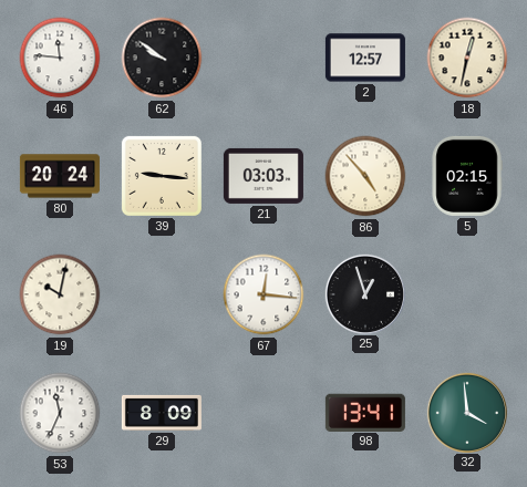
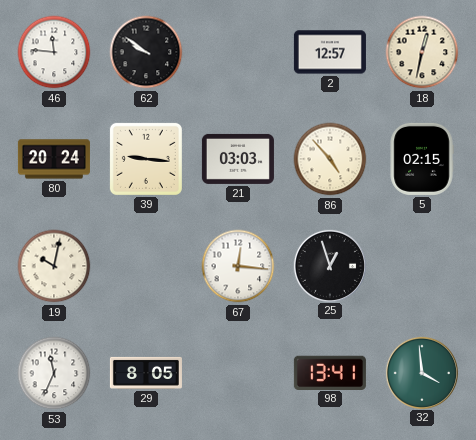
29: 8:09 -> 8:05 (146, 373)
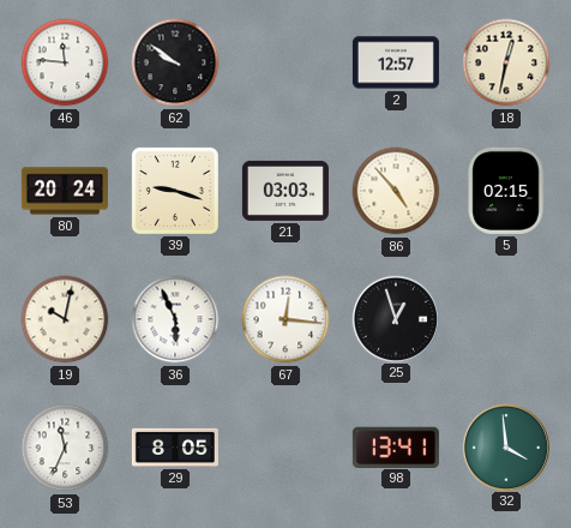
39: 9:16 -> 9:18 (175, 191)
36: none -> 5:56 (175, 319)
